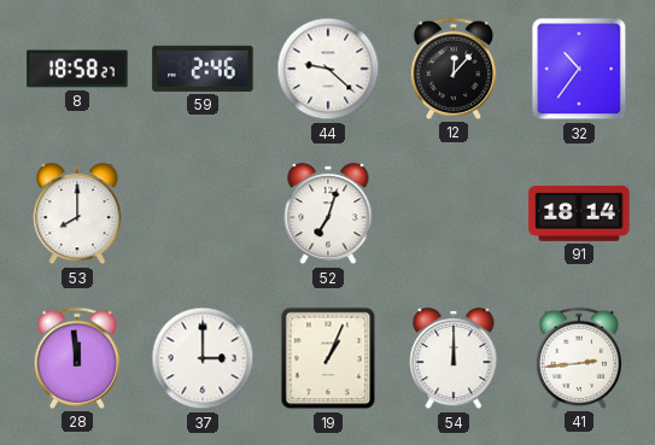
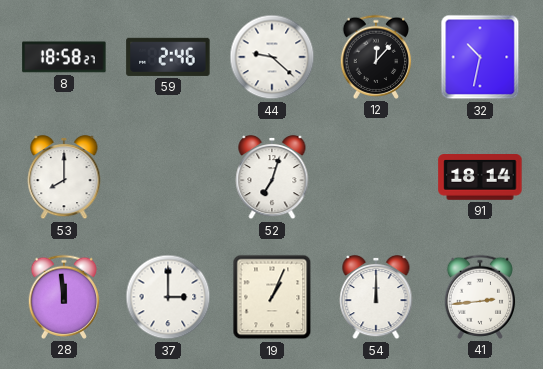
32: 10:36 -> 10:32 (480, 57)
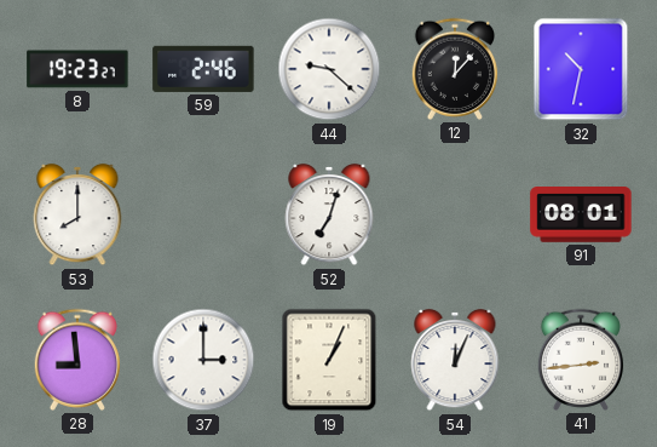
8: 18:58 -> 19:23 (77, 69)
91: 18:14 -> 08:01 (581, 216)
28: 11:59 -> 8:59 (77, 360)
54: 12:00 -> 12:04 (455, 360)
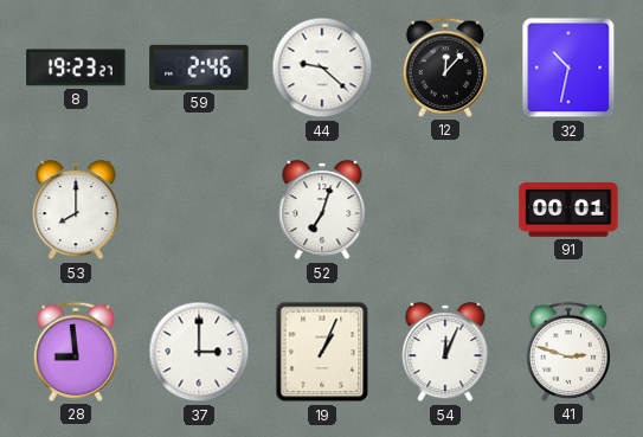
91: 08:01 -> 00:01 (568, 211)
41: 2:44 -> 2:48 (568, 352)
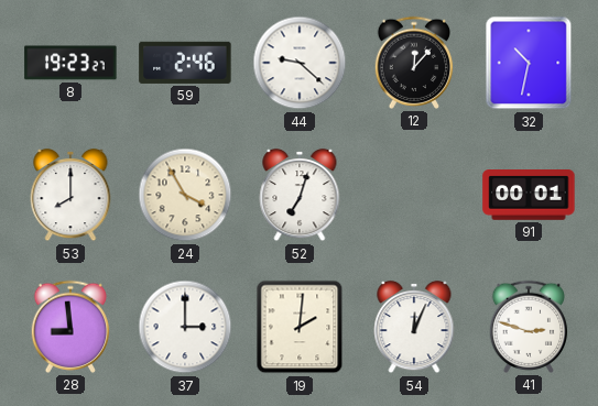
24: none -> 3:55 (185, 195)
19: 1:04 -> 2:01 (300, 327)
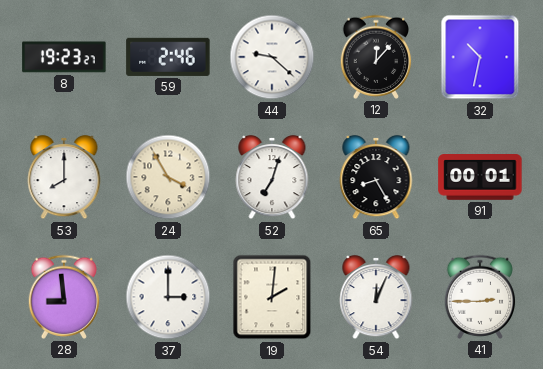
65: none -> 8:25 (376, 177)
41: 2:48 -> 2:45 (480, 297)
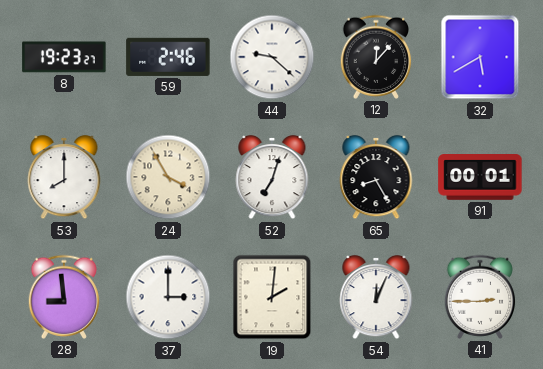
32: 10:32 -> 5:40 (480, 57)
